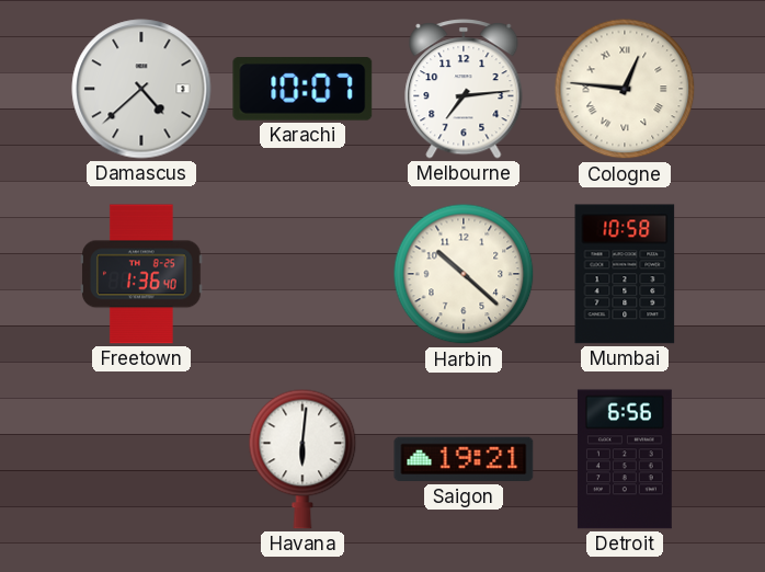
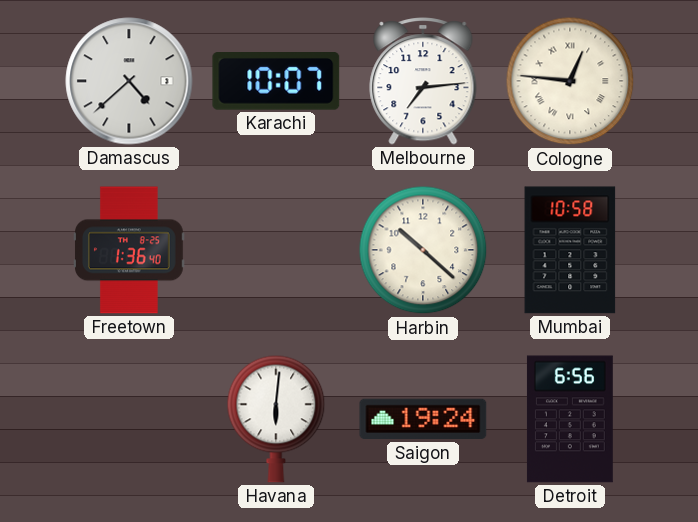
Saigon: 19:21 -> 19:24 (423, 419)
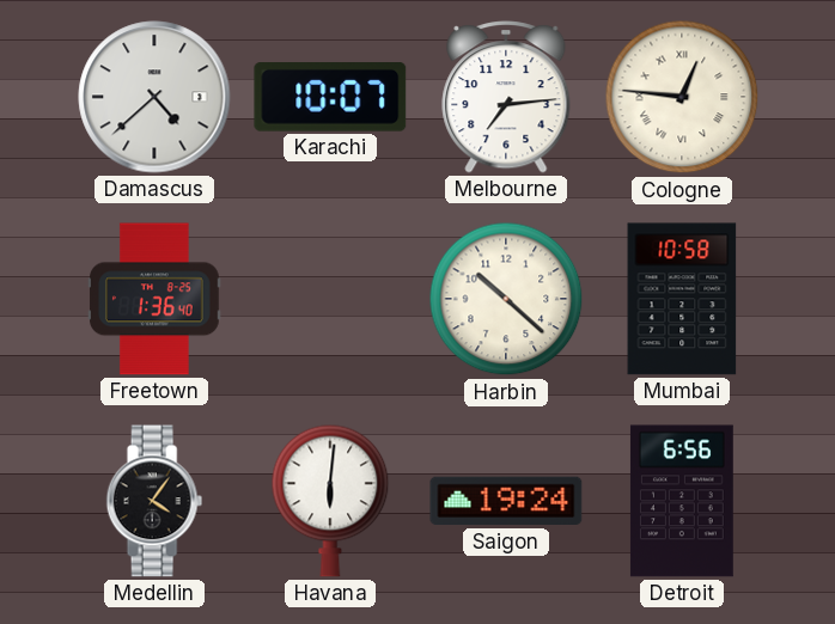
Medellin: none -> 4:06 (154, 501)
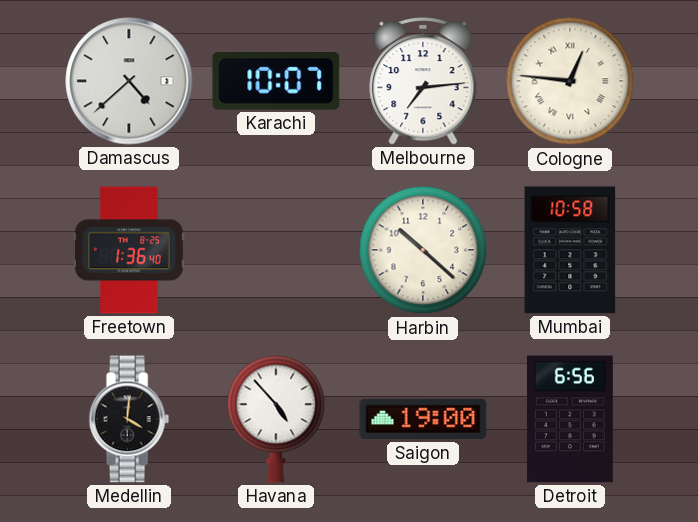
Medellin: 4:06 -> 4:01 (129, 419)
Havana: 6:01 -> 4:53 (276, 419)
Saigon: 19:24 -> 19:00 (423, 419)
